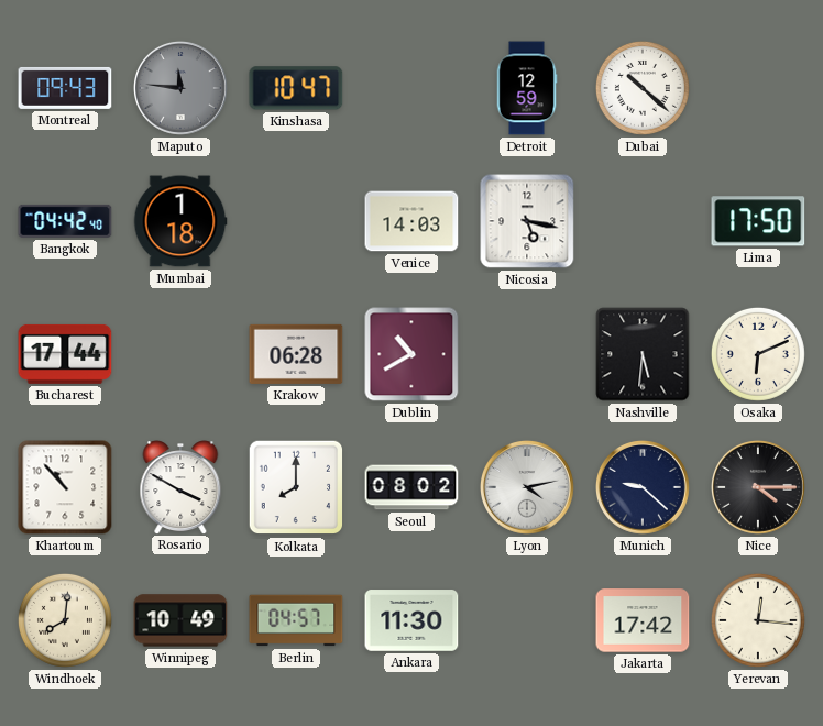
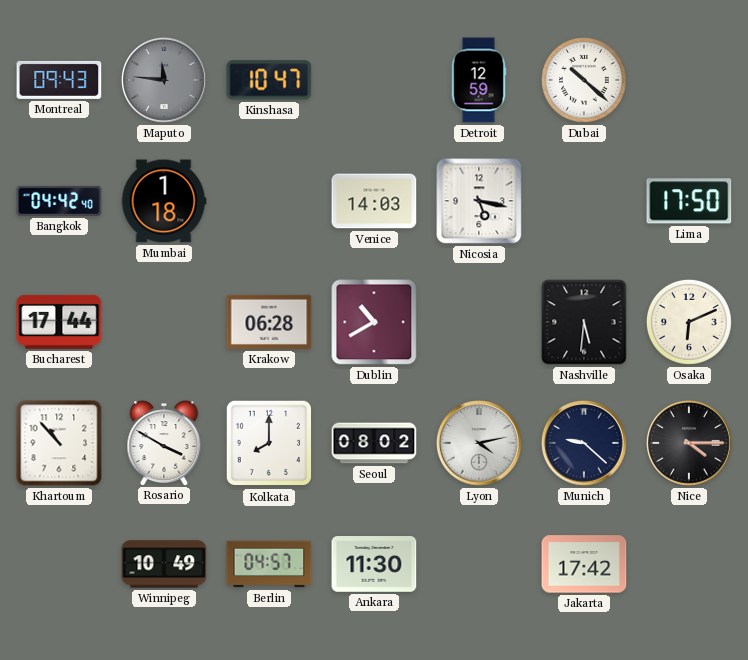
Windhoek: 8:01 -> none (65, 620)
Yerevan: 12:16 -> none (758, 620)
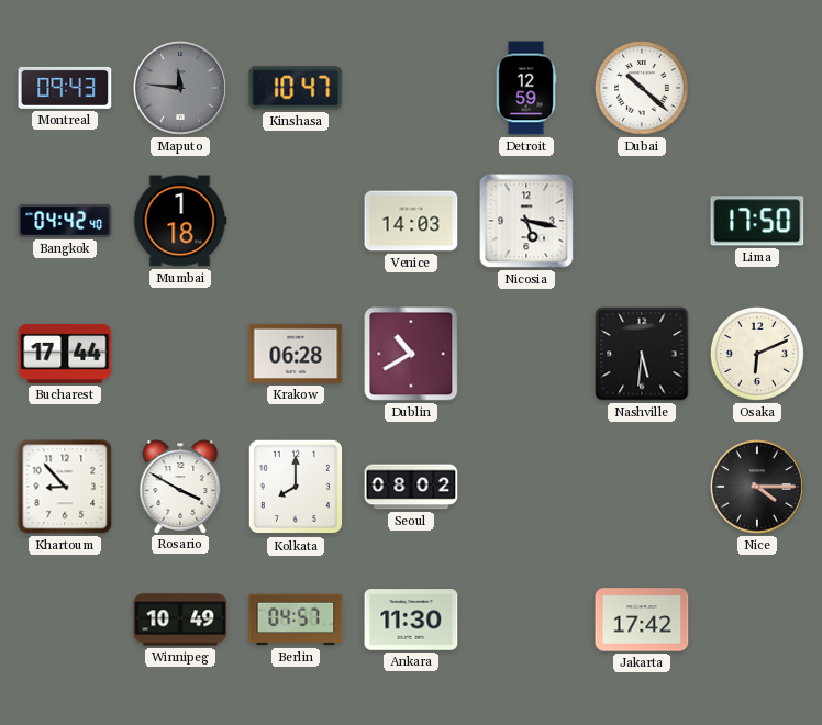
Khartoum: 10:53 -> 8:53 (65, 487)
Lyon: 4:13 -> none (479, 443)
Munich: 9:22 -> none (584, 443)
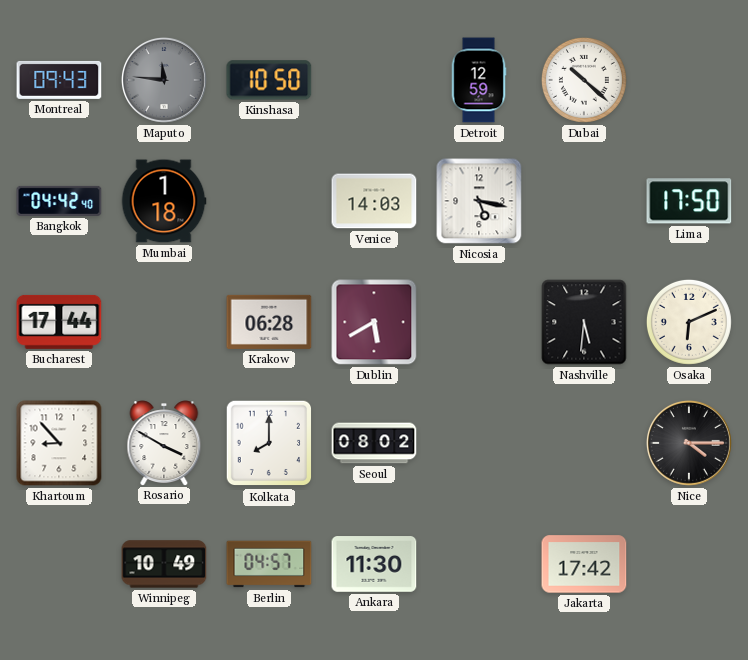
Kinshasa: 10:47 -> 10:50 (269, 80)
Dublin: 10:40 -> 5:40 (374, 322)
